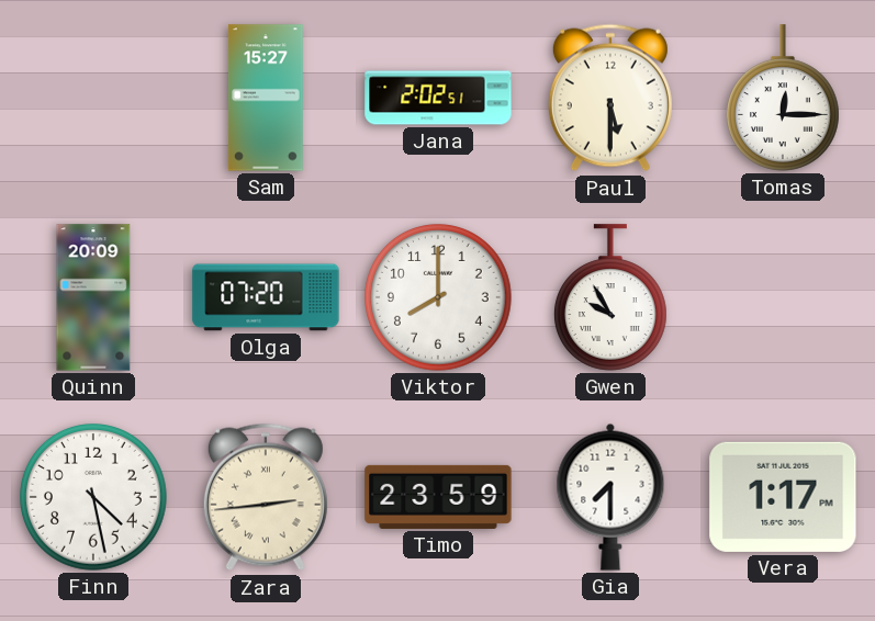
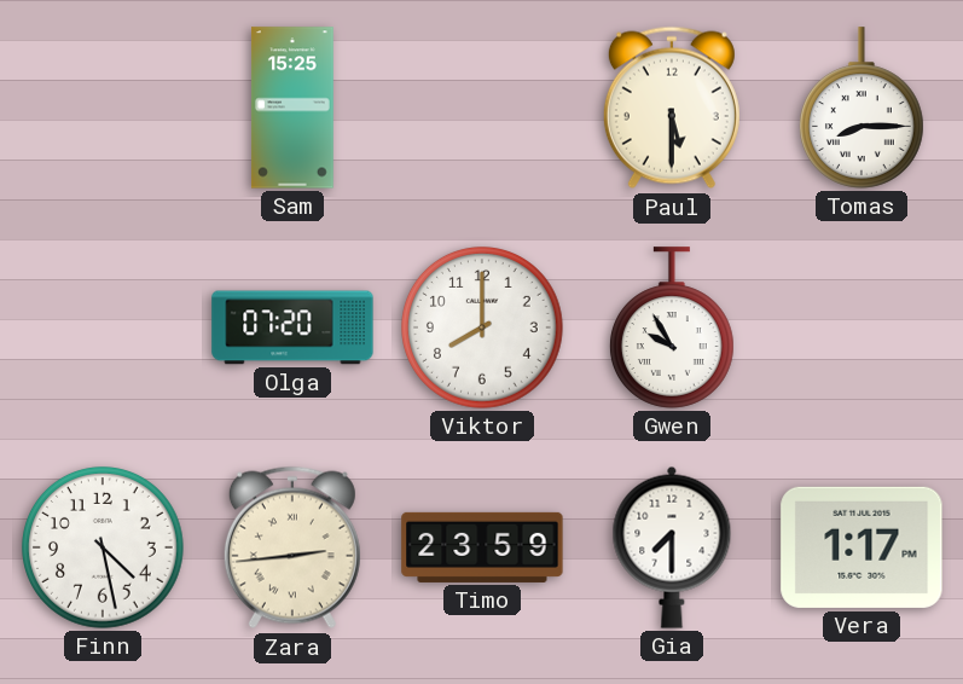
Sam: 15:27 -> 15:25 (292, 108)
Jana: 2:02 -> none (438, 98)
Tomas: 12:15 -> 8:15 (862, 108)
Quinn: 20:09 -> none (93, 297)
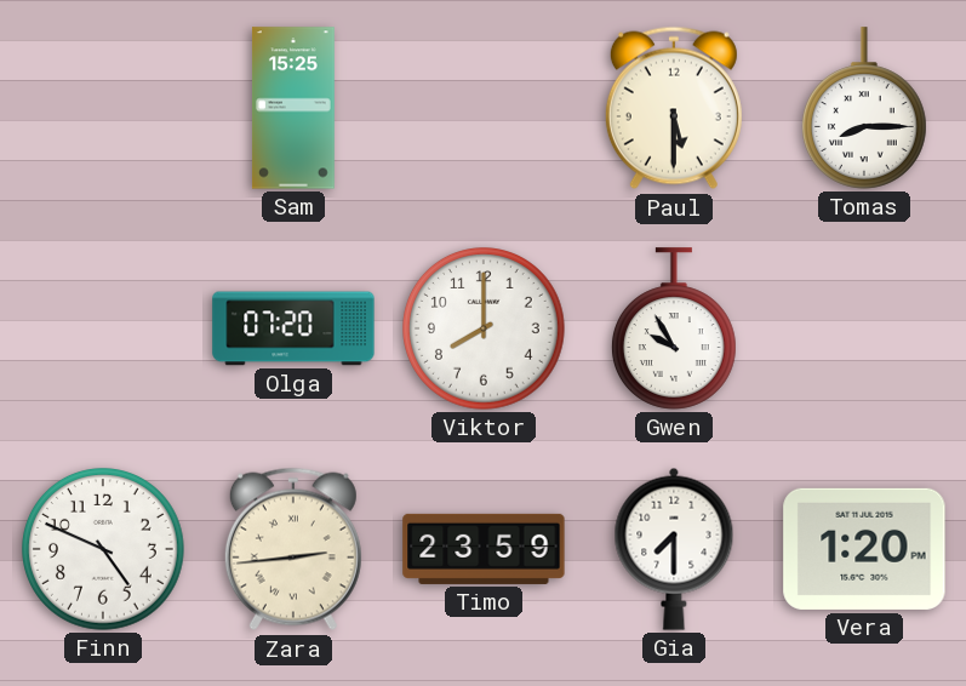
Finn: 4:28 -> 4:49 (104, 550)
Vera: 1:17 -> 1:20 (864, 549)
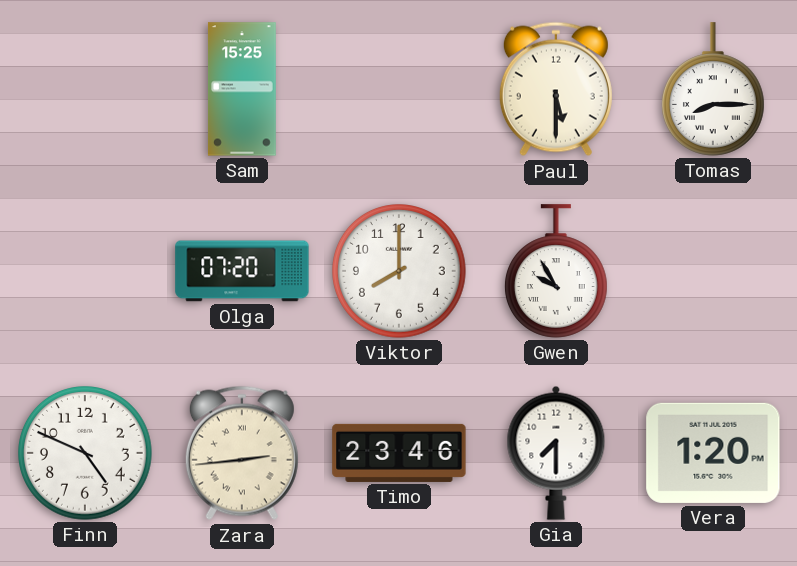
Timo: 23:59 -> 23:46 (399, 453)
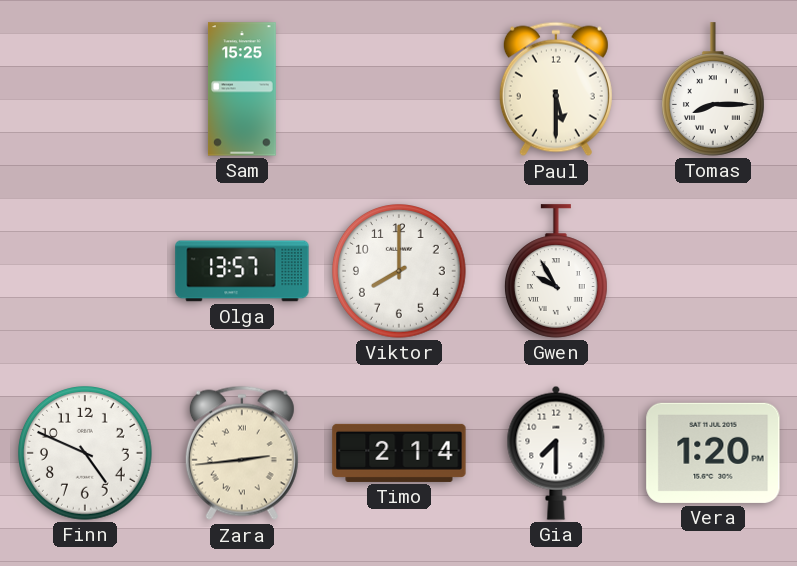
Olga: 07:20 -> 13:57 (242, 271)
Timo: 23:46 -> 2:14 (399, 453)
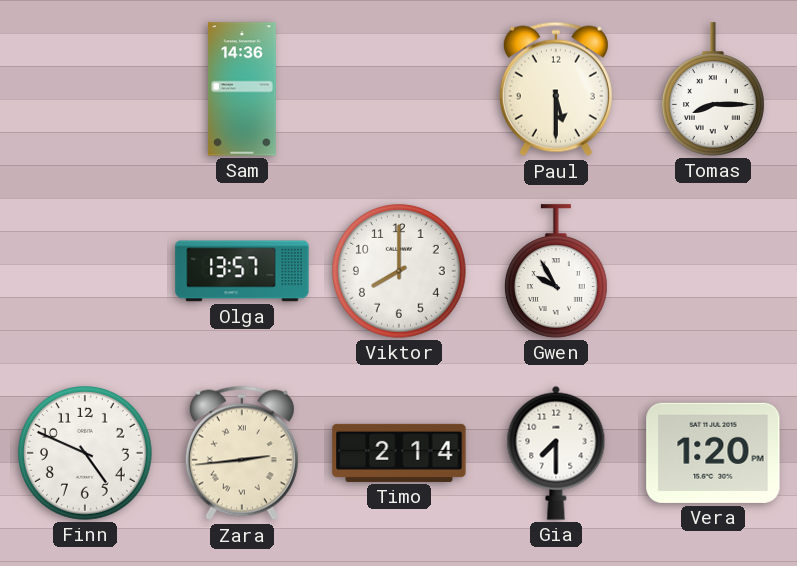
Sam: 15:25 -> 14:36 (242, 89)
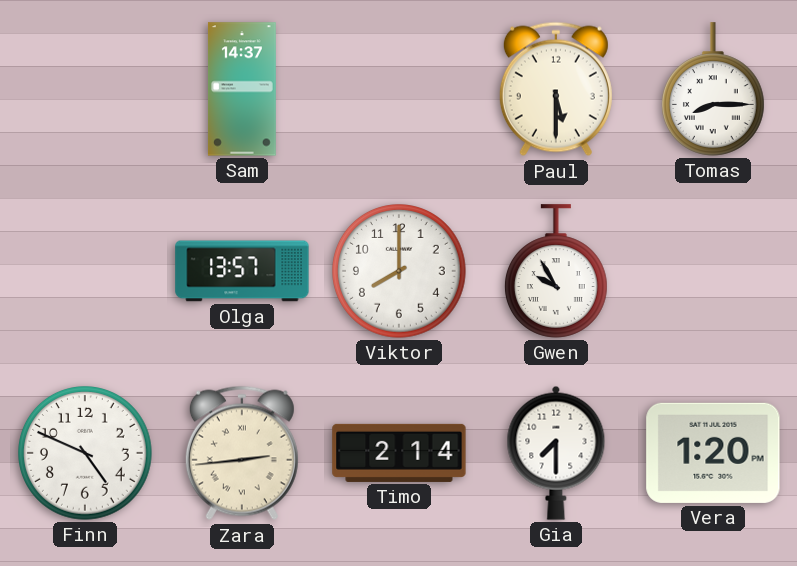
Sam: 14:36 -> 14:37 (242, 89)
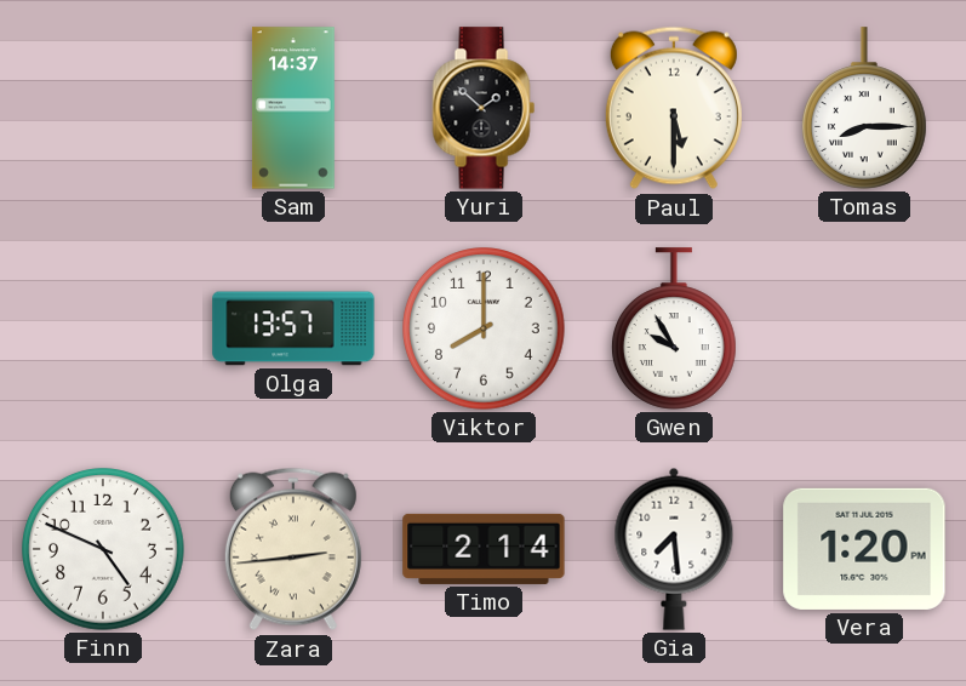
Yuri: none -> 1:52 (484, 108)
Gia: 7:30 -> 7:29 (674, 549)
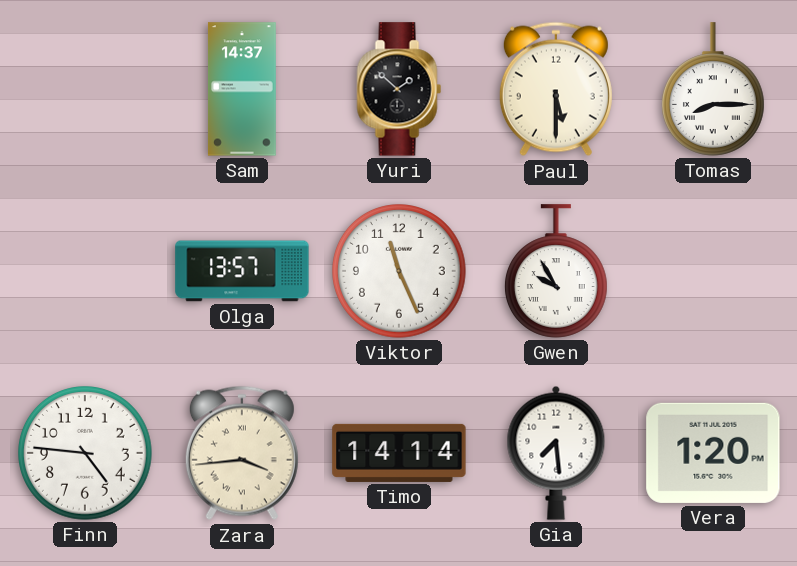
Viktor: 8:00 -> 11:26 (400, 272)
Finn: 4:49 -> 4:46 (86, 454)
Zara: 2:44 -> 3:44 (242, 453)
Timo: 2:14 -> 14:14 (399, 453)
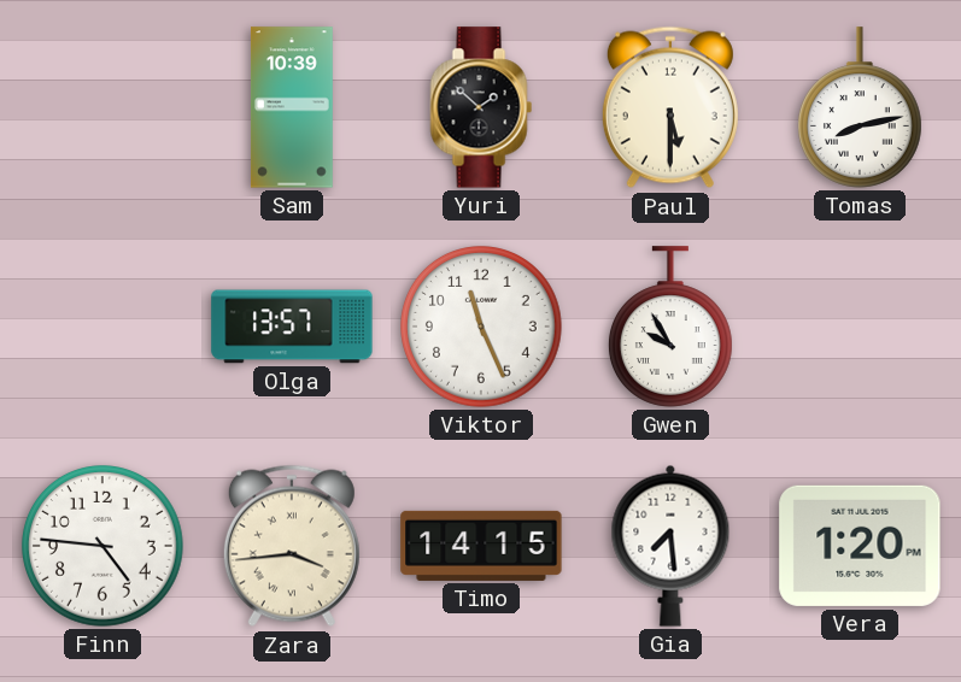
Sam: 14:37 -> 10:39 (292, 107)
Tomas: 8:15 -> 8:13 (860, 107)
Timo: 14:14 -> 14:15 (481, 546)
